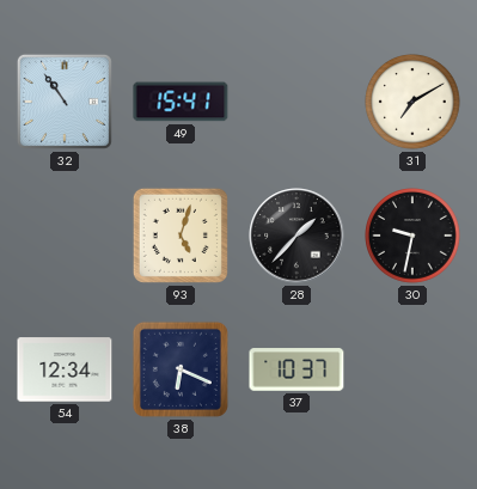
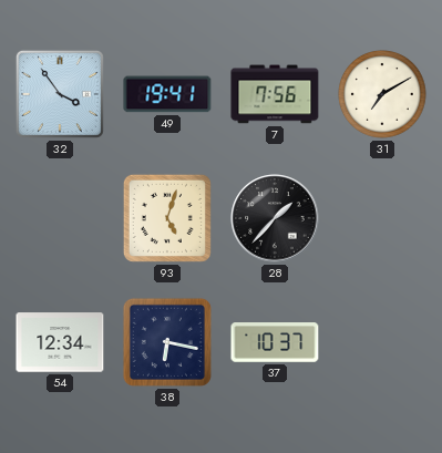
32: 10:54 -> 3:54 (60, 94)
49: 15:41 -> 19:41 (167, 94)
7: none -> 7:56 (275, 94)
30: 9:32 -> none (412, 236)
38: 6:19 -> 6:17 (167, 342)
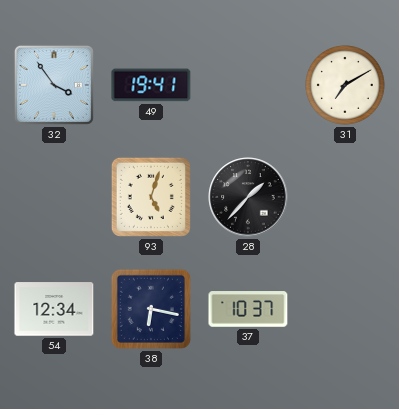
7: 7:56 -> none (275, 94)
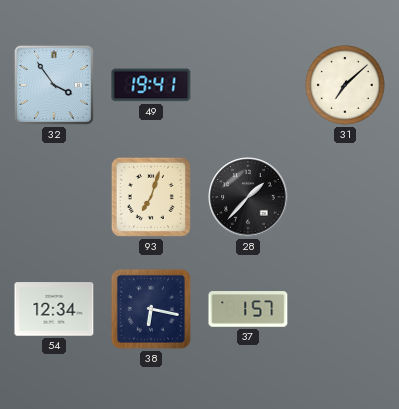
31: 7:10 -> 7:08 (345, 85)
93: 5:03 -> 7:03 (151, 197)
37: 10:37 -> 1:57 (248, 309)
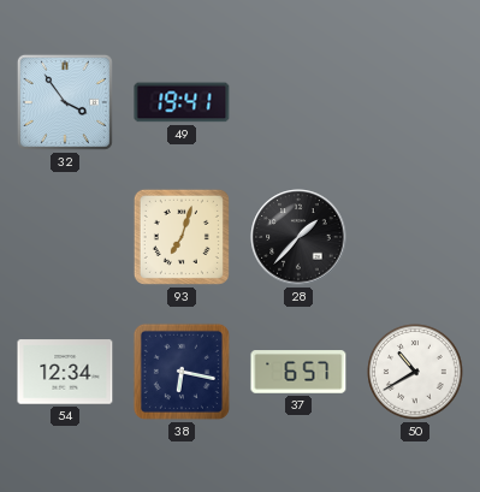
31: 7:08 -> none (345, 85)
37: 1:57 -> 6:57 (298, 372)
50: none -> 10:40 (415, 372)
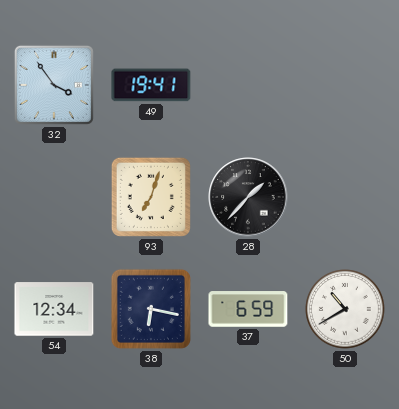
37: 6:57 -> 6:59 (248, 309)
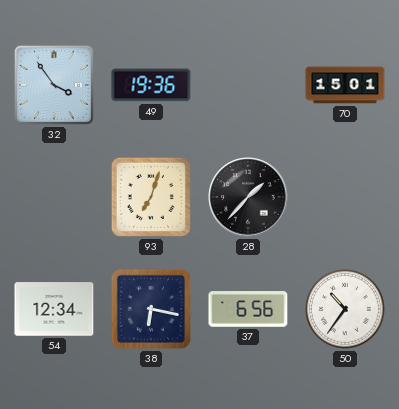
49: 19:41 -> 19:36 (151, 85)
70: none -> 15:01 (345, 85)
37: 6:59 -> 6:56 (248, 309)
50: 10:40 -> 10:36 (345, 309)
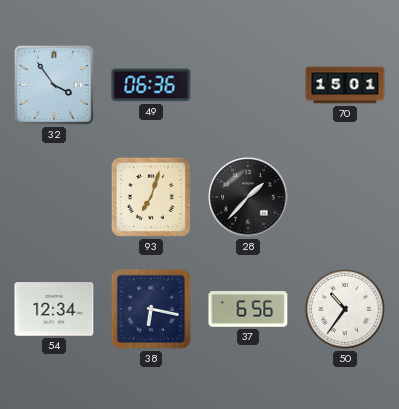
49: 19:36 -> 06:36 (151, 85)
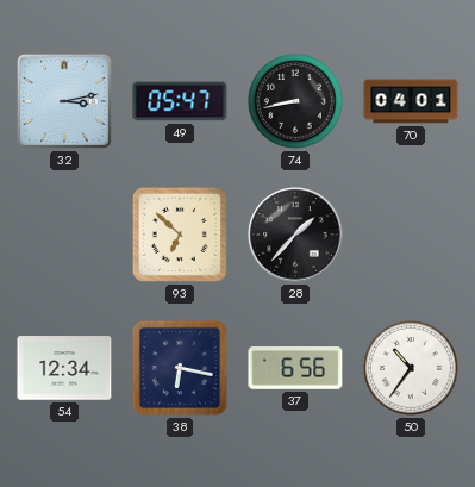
32: 3:54 -> 3:13 (64, 101)
49: 06:36 -> 05:47 (180, 101)
74: none -> 8:43 (295, 101)
70: 15:01 -> 04:01 (411, 101)
93: 7:03 -> 6:52 (180, 235)
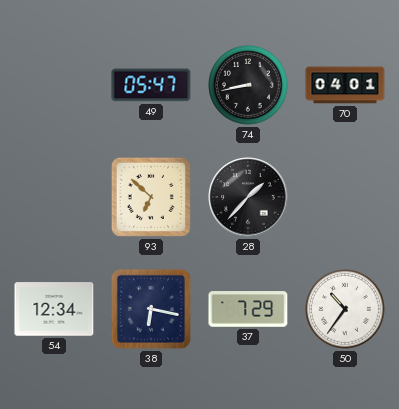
32: 3:13 -> none (64, 101)
37: 6:56 -> 7:29 (248, 309)
